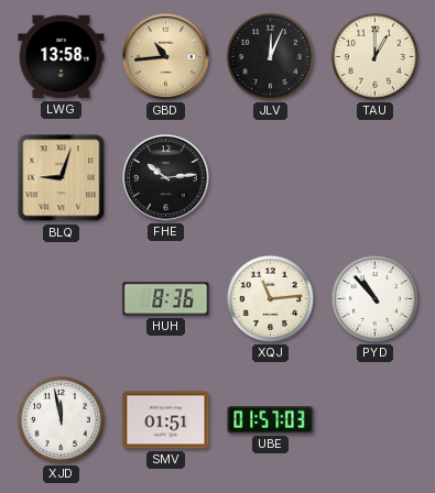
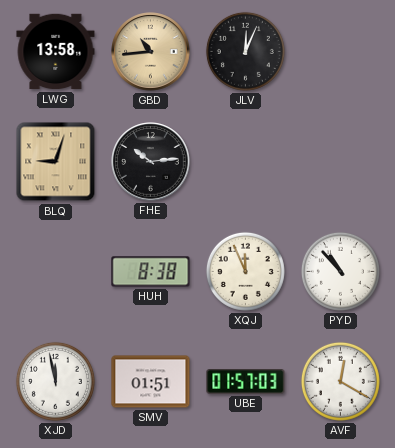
TAU: 1:00 -> none (374, 56)
HUH: 8:36 -> 8:38 (151, 272)
XQJ: 11:14 -> 11:56 (245, 271)
AVF: none -> 12:20 (340, 381)
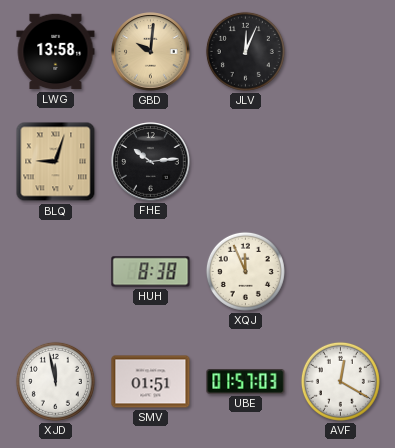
GBD: 10:44 -> 10:01 (151, 52)
PYD: 10:53 -> none (340, 271)
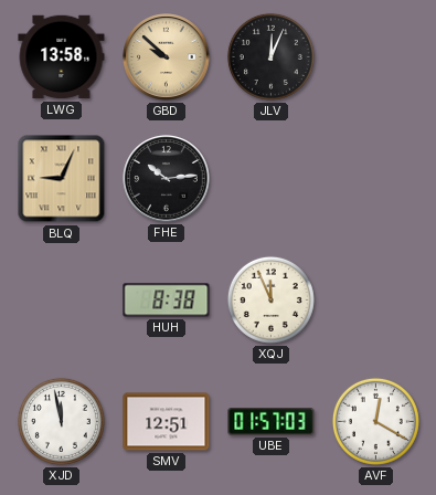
GBD: 10:01 -> 9:52 (167, 57)
BLQ: 9:03 -> 9:04 (62, 179)
SMV: 01:51 -> 12:51 (167, 422)
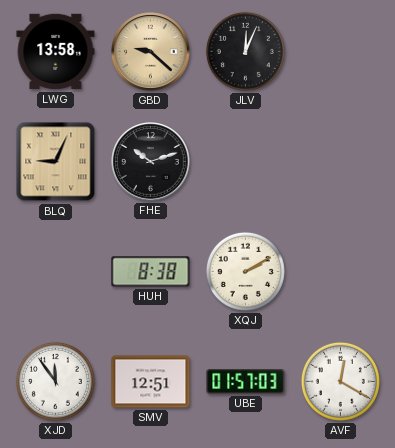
GBD: 9:52 -> 9:22 (151, 52)
FHE: 10:14 -> 10:12 (151, 162)
XQJ: 11:56 -> 2:10 (245, 271)
XJD: 11:58 -> 11:54 (55, 381)
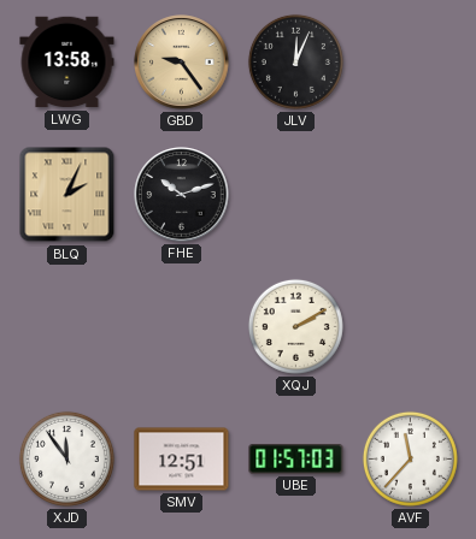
GBD: 9:22 -> 9:24 (182, 63)
BLQ: 9:04 -> 2:04 (67, 195)
HUH: 8:38 -> none (151, 272)
AVF: 12:20 -> 11:37 (410, 458)
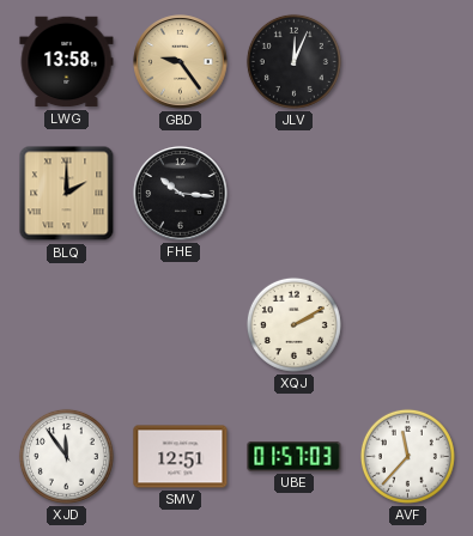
BLQ: 2:04 -> 2:00 (67, 194)
FHE: 10:12 -> 10:16 (181, 194)
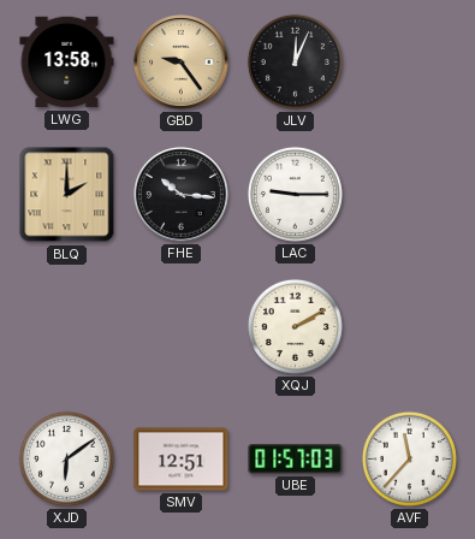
LAC: none -> 9:15 (295, 194)
XJD: 11:54 -> 6:09 (66, 458)
